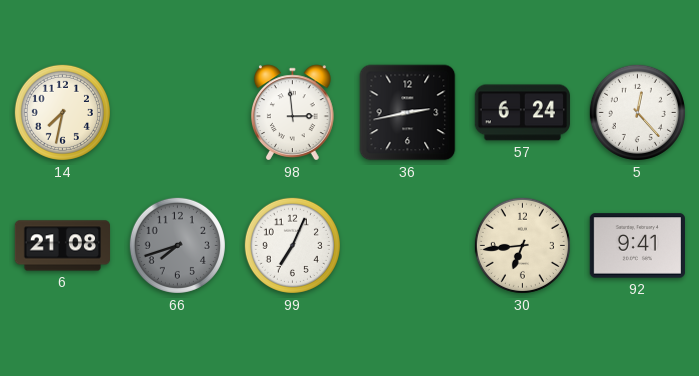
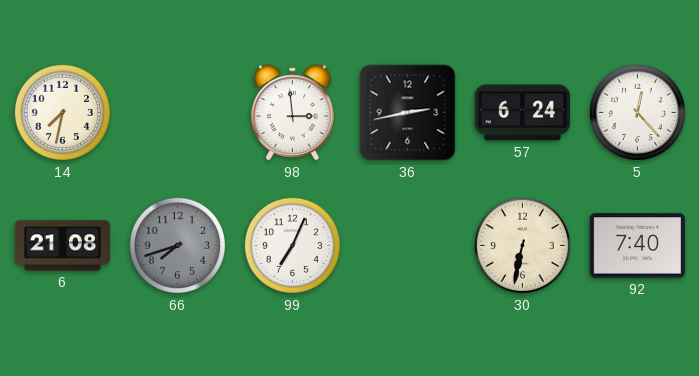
30: 6:44 -> 6:32 (522, 245)
92: 9:41 -> 7:40 (637, 246)
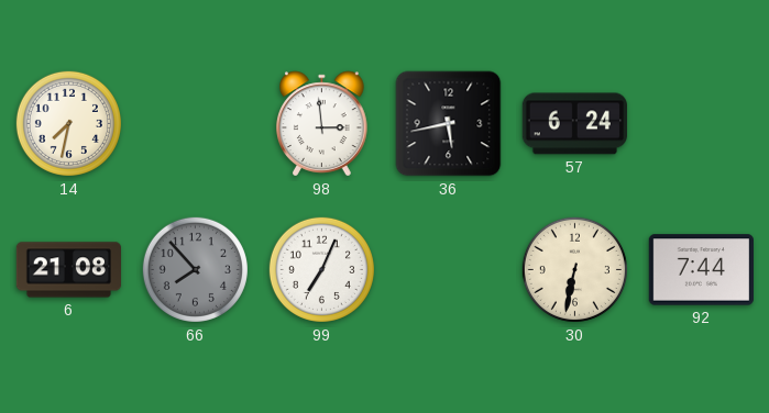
36: 2:43 -> 5:43 (449, 124)
5: 12:23 -> none (637, 112)
66: 7:42 -> 7:53 (195, 269)
92: 7:40 -> 7:44 (701, 270)
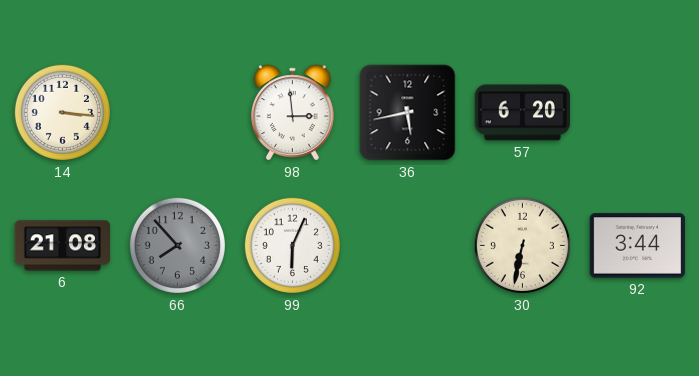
14: 7:32 -> 3:16 (62, 112)
57: 6:24 -> 6:20 (522, 113)
99: 7:04 -> 6:04 (292, 245)
92: 7:44 -> 3:44 (637, 246)
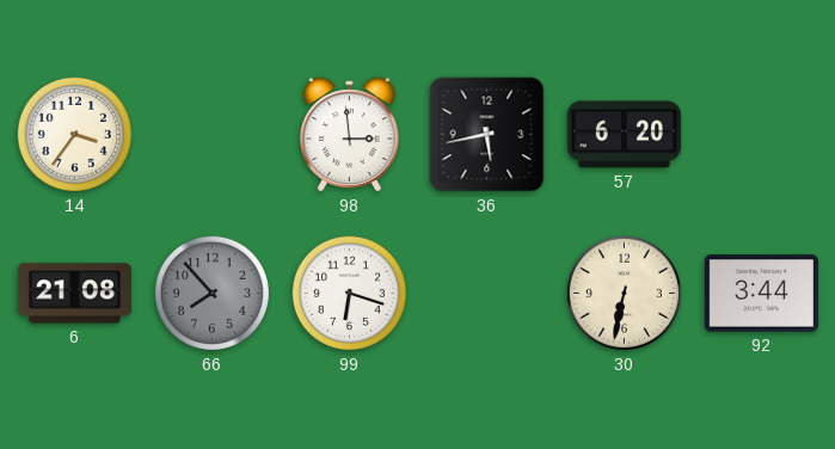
14: 3:16 -> 3:36 (74, 134)
99: 6:04 -> 6:18 (349, 293)
